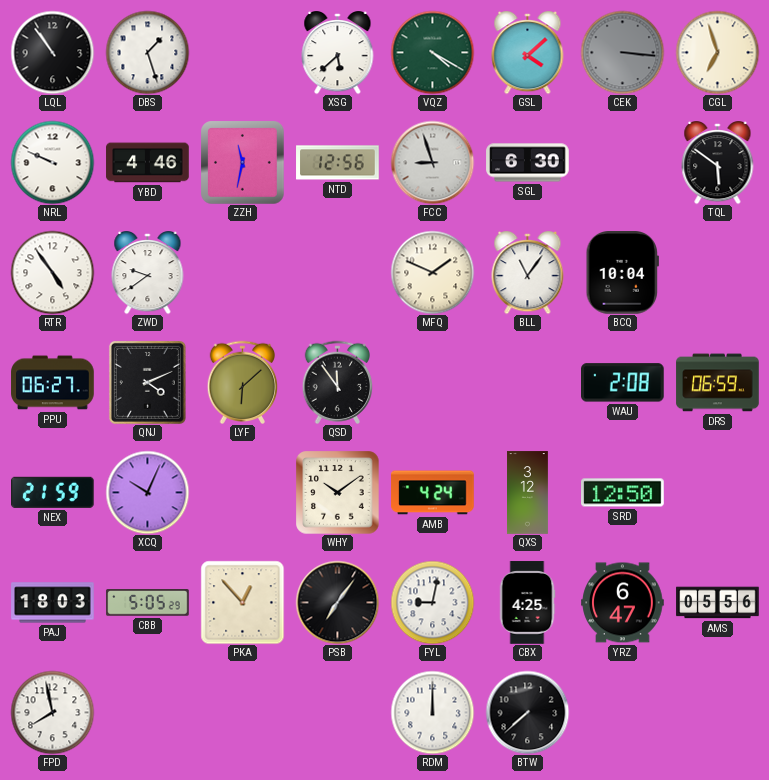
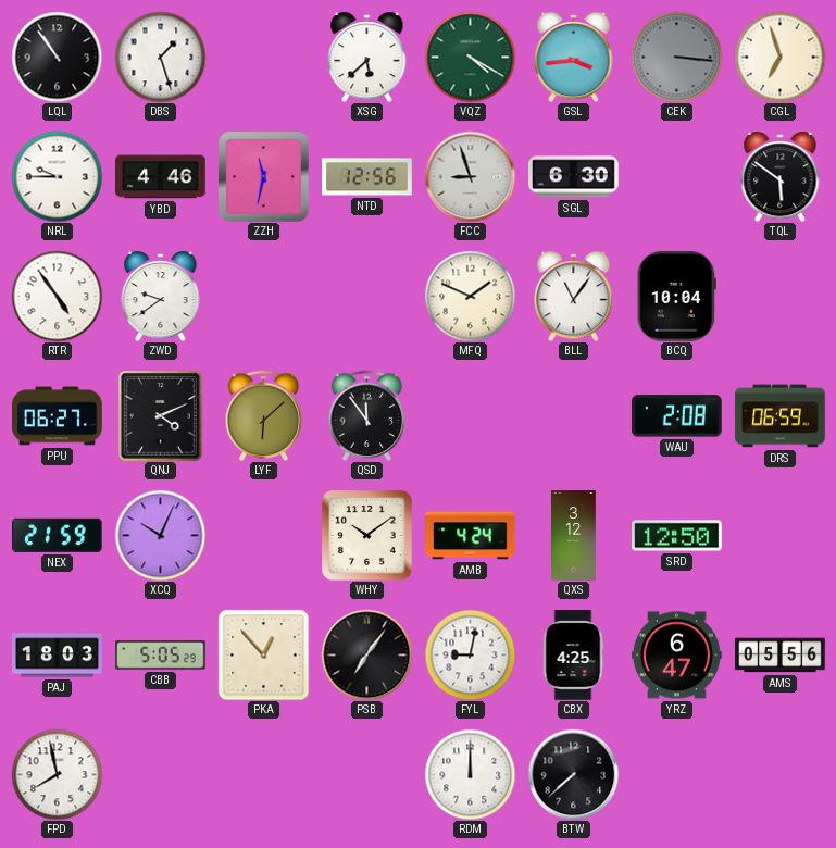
GSL: 4:08 -> 3:44 (574, 58)
NRL: 9:49 -> 9:45 (57, 176)
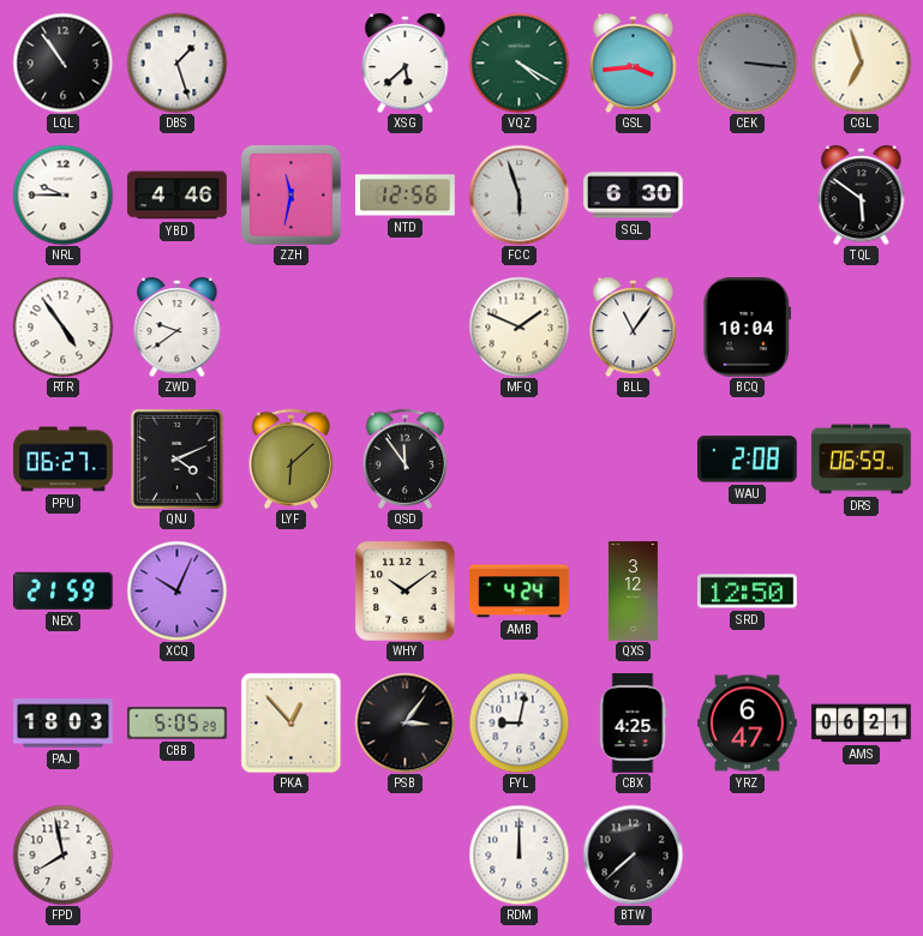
FCC: 8:57 -> 5:57 (519, 194)
PSB: 7:06 -> 3:06 (404, 722)
AMS: 05:56 -> 06:21 (862, 724)
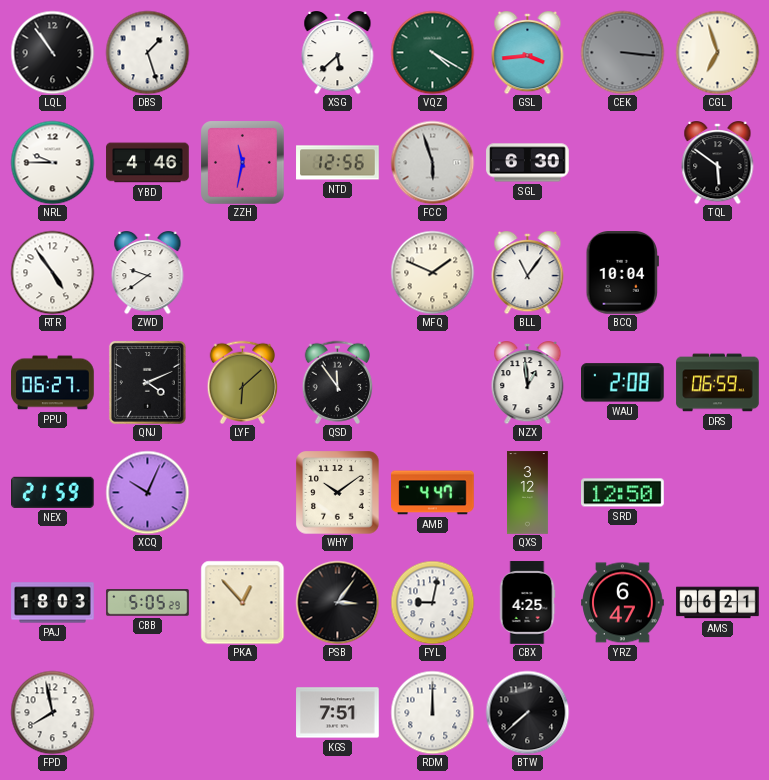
NZX: none -> 12:59 (528, 383)
AMB: 4:24 -> 4:47 (433, 493)
KGS: none -> 7:51 (338, 713)
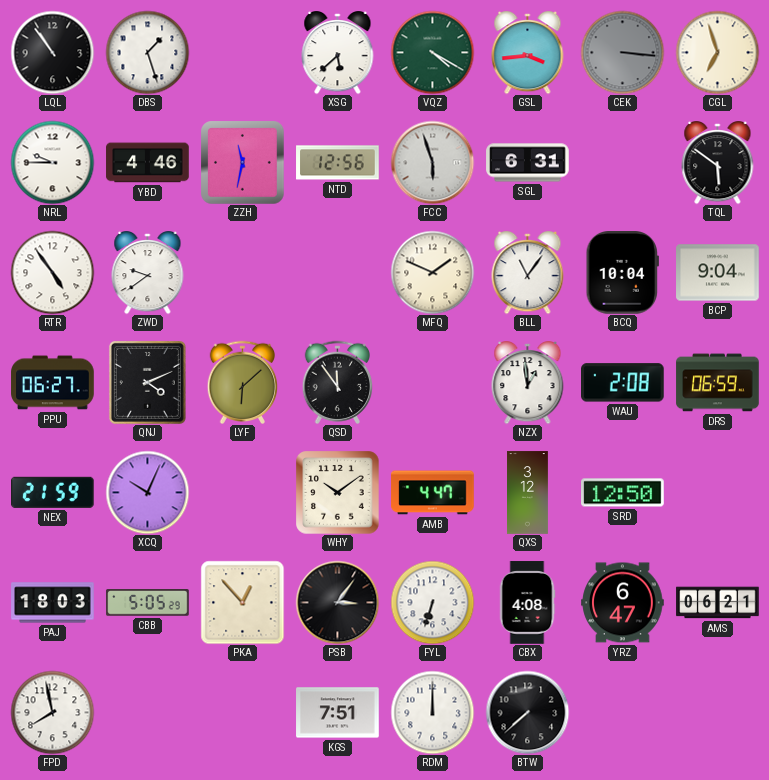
SGL: 6:30 -> 6:31 (528, 163)
BCP: none -> 9:04 (718, 273)
FYL: 9:02 -> 6:33 (432, 602)
CBX: 4:25 -> 4:08 (527, 603)
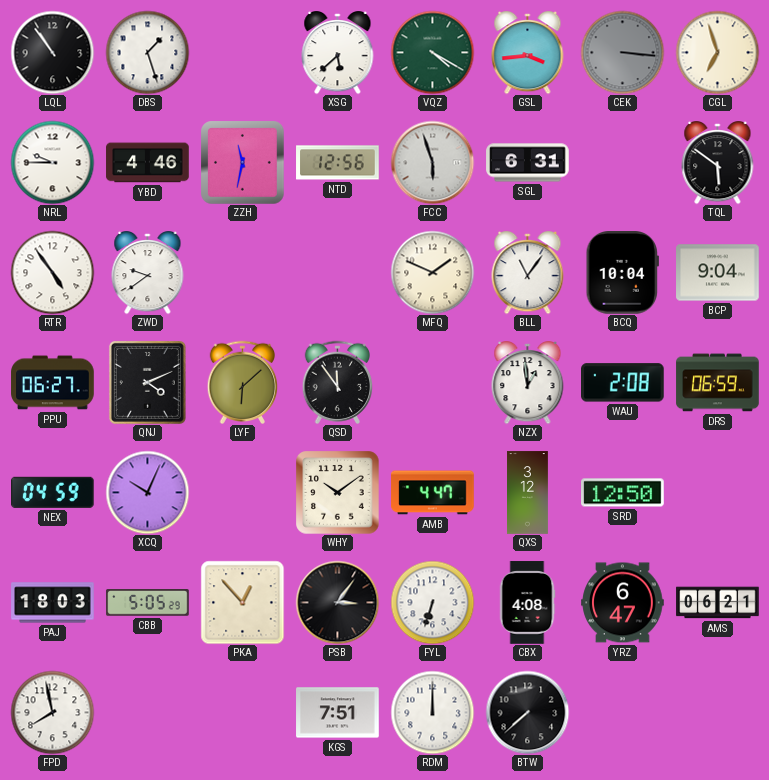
NEX: 21:59 -> 04:59 (53, 492)
